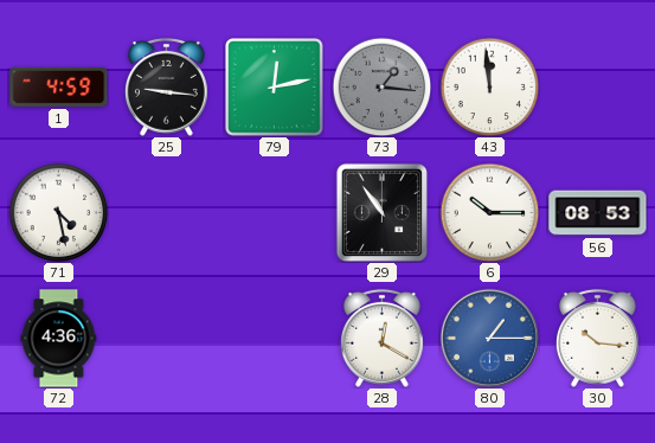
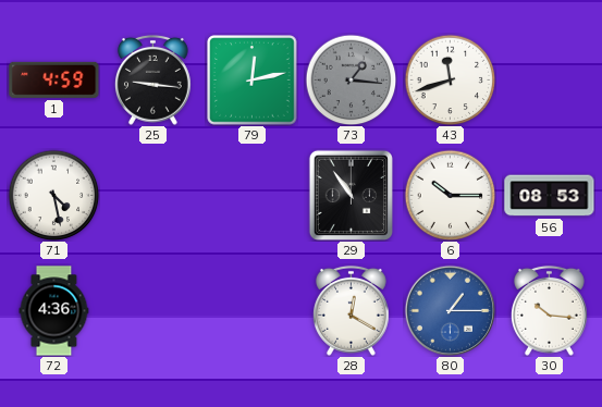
43: 11:59 -> 11:42 (450, 79)
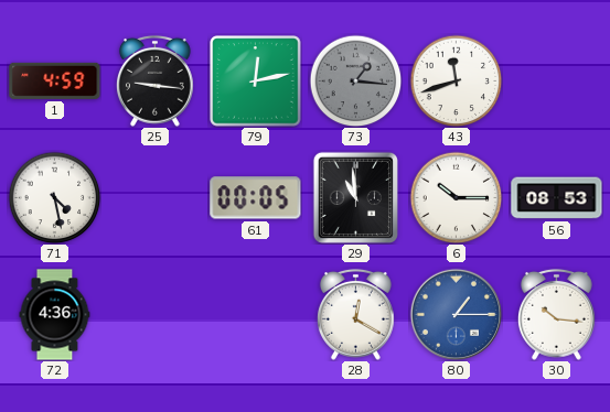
61: none -> 00:05 (256, 198)
29: 10:54 -> 10:59 (355, 197)
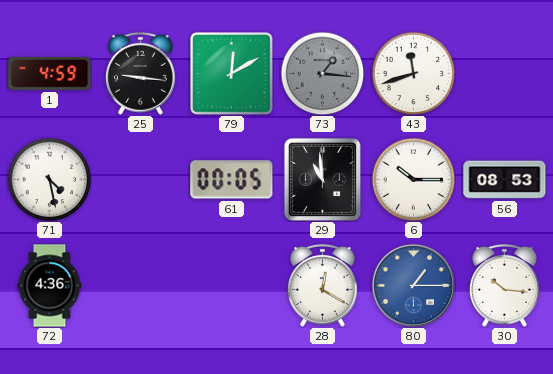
79: 12:13 -> 12:10 (232, 74)
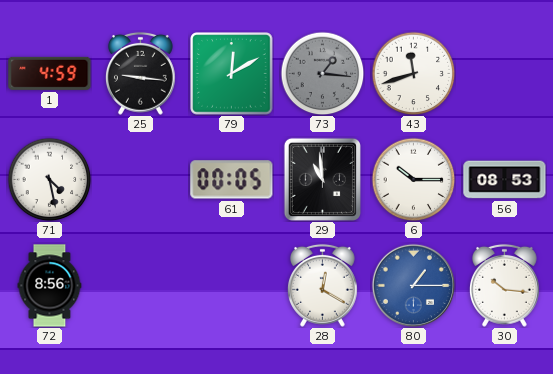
72: 4:36 -> 8:56 (50, 286)
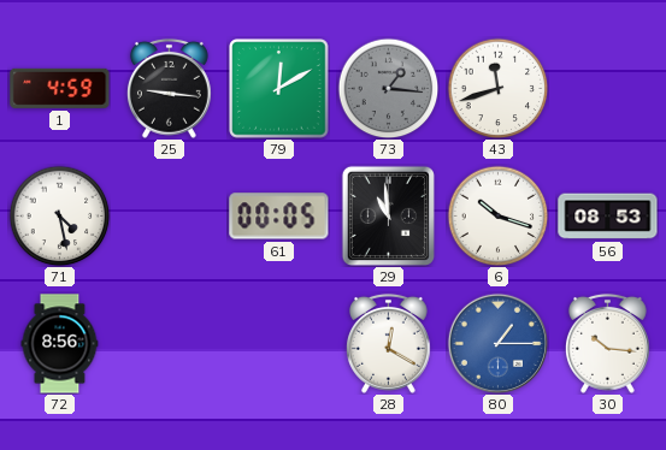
6: 10:15 -> 10:18 (497, 215)
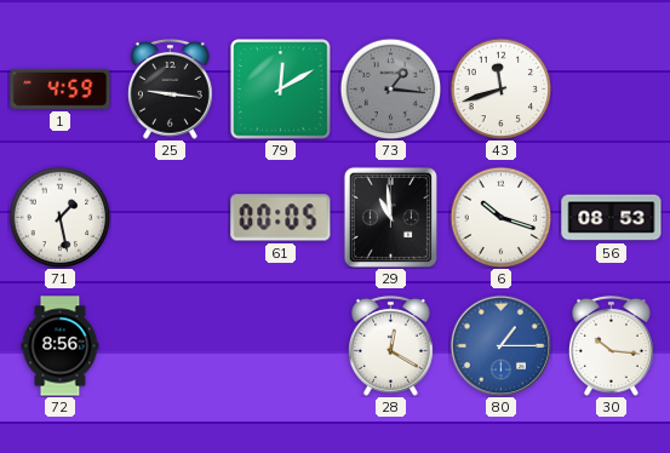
71: 4:28 -> 1:28 (59, 217)
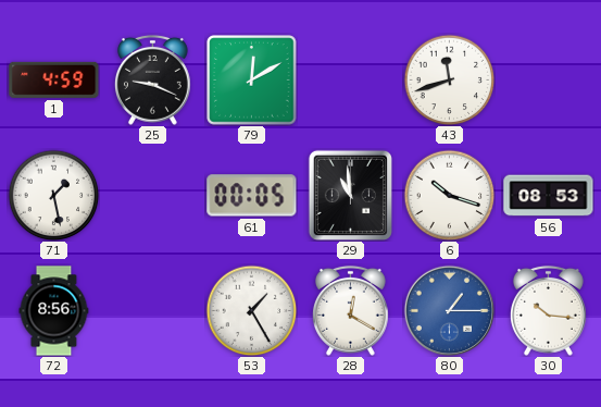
25: 9:16 -> 9:19 (152, 79)
73: 1:16 -> none (390, 88)
53: none -> 1:25 (251, 310)
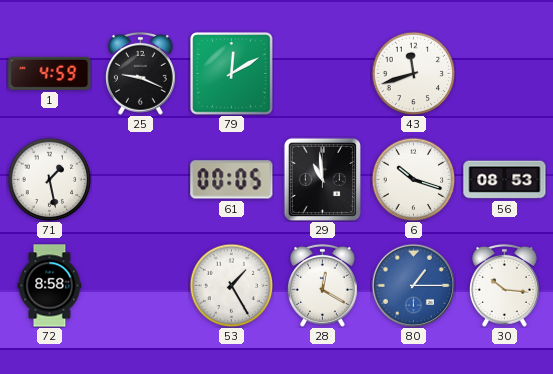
72: 8:56 -> 8:58 (50, 286)
